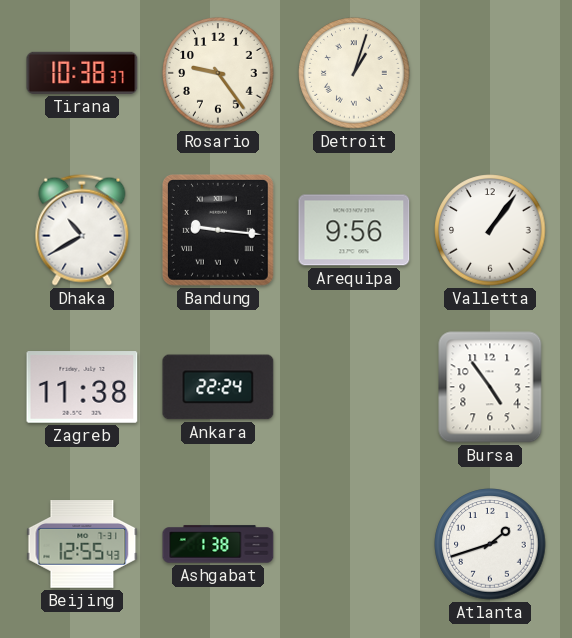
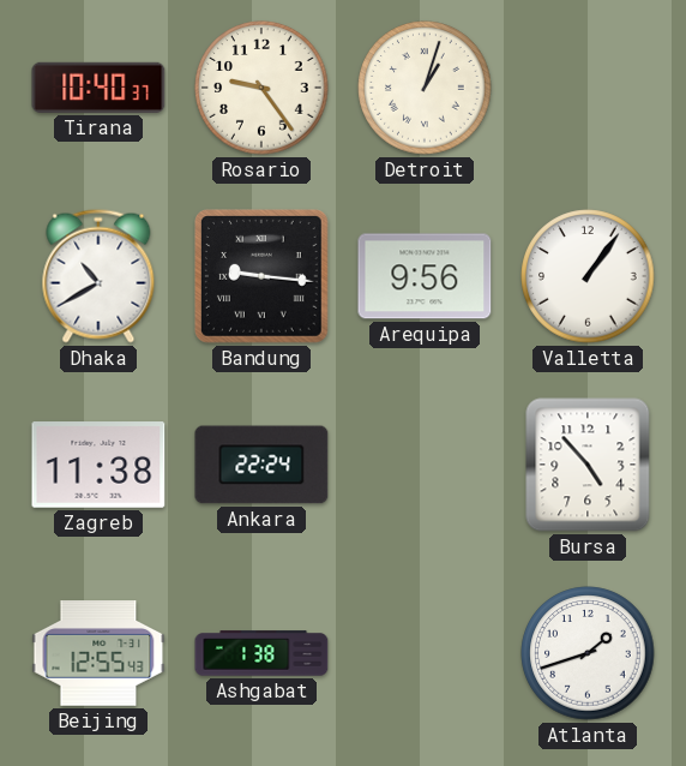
Tirana: 10:38 -> 10:40 (98, 88)
Bursa: 4:54 -> 4:53 (588, 465)
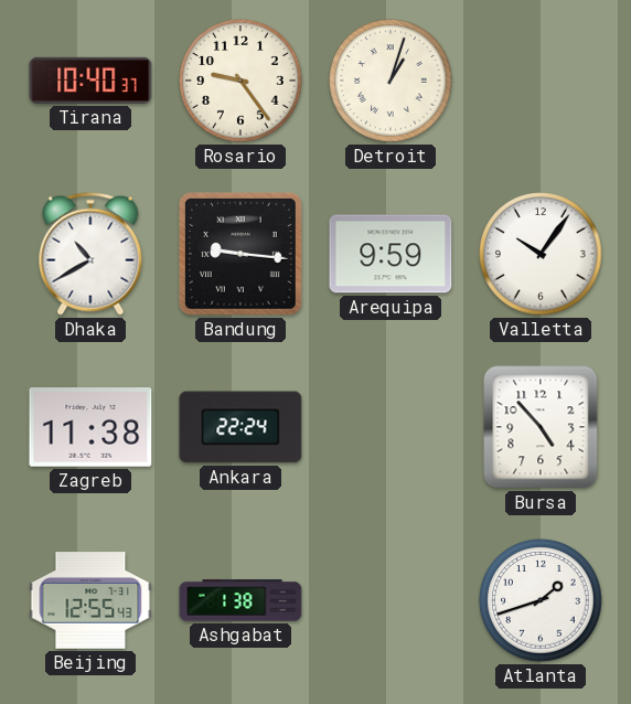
Arequipa: 9:56 -> 9:59 (391, 254)
Valletta: 1:06 -> 10:06 (541, 254)
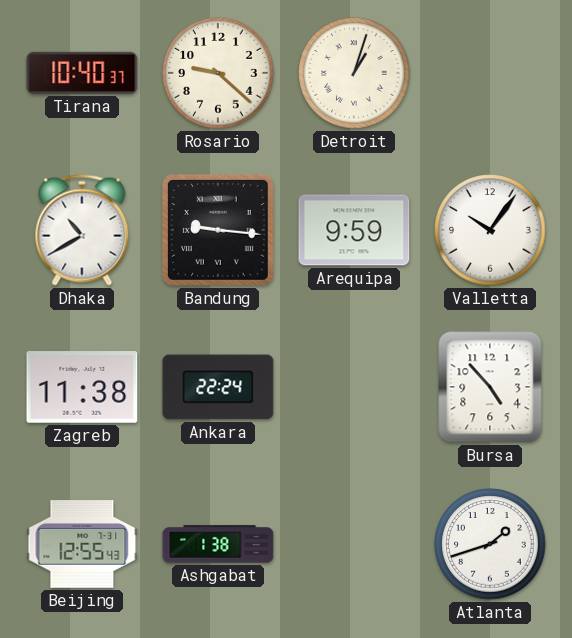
Rosario: 9:24 -> 9:22 (218, 73)
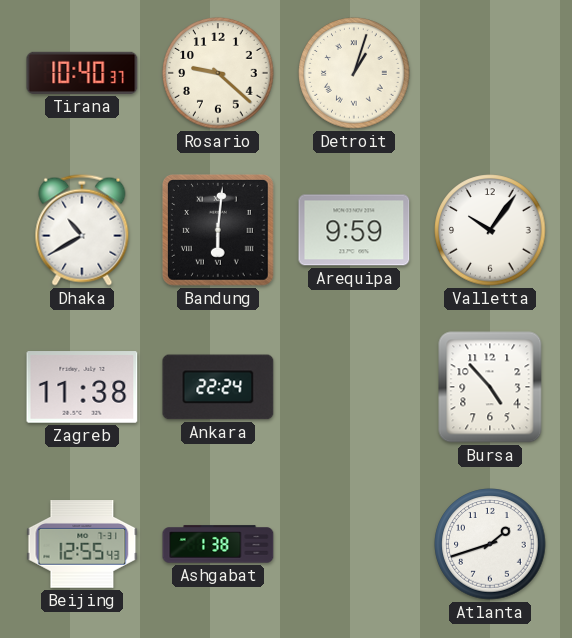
Bandung: 9:16 -> 6:01 (219, 231)
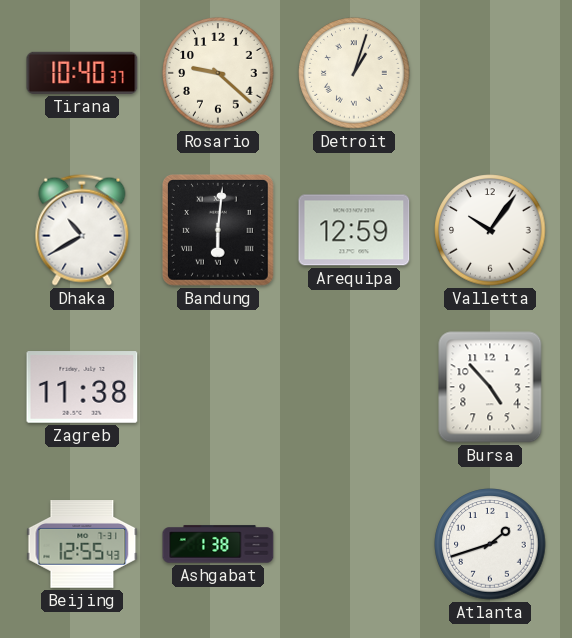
Arequipa: 9:59 -> 12:59 (354, 230)
Ankara: 22:24 -> none (218, 387)
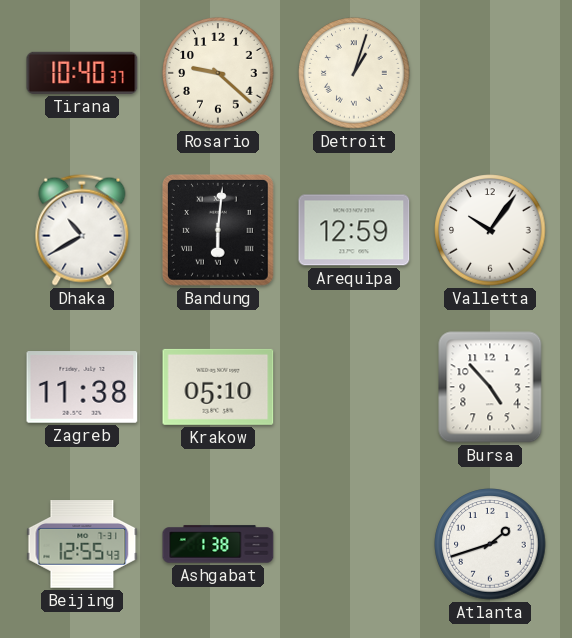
Krakow: none -> 05:10 (218, 387)
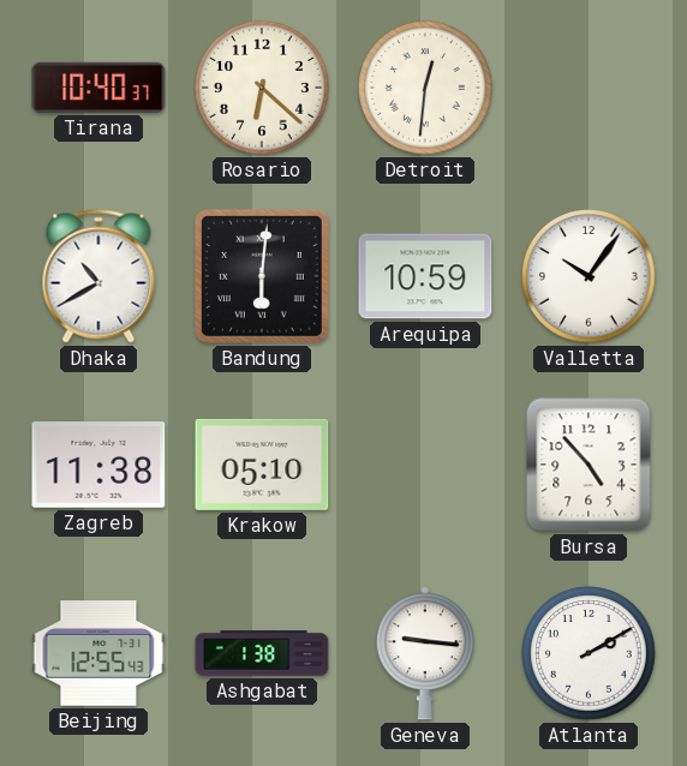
Rosario: 9:22 -> 6:22 (262, 88)
Detroit: 1:03 -> 12:31 (425, 88)
Arequipa: 12:59 -> 10:59 (425, 276)
Geneva: none -> 9:16 (425, 653)
Atlanta: 1:42 -> 2:10 (589, 653)
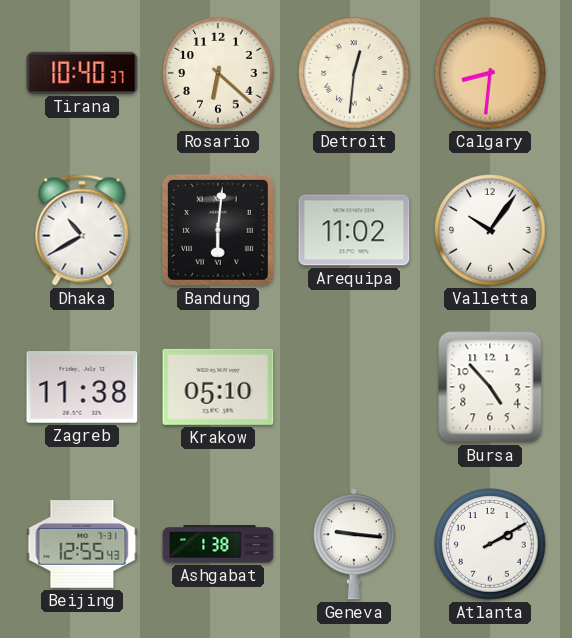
Calgary: none -> 8:31 (490, 73)
Arequipa: 10:59 -> 11:02 (354, 230)
